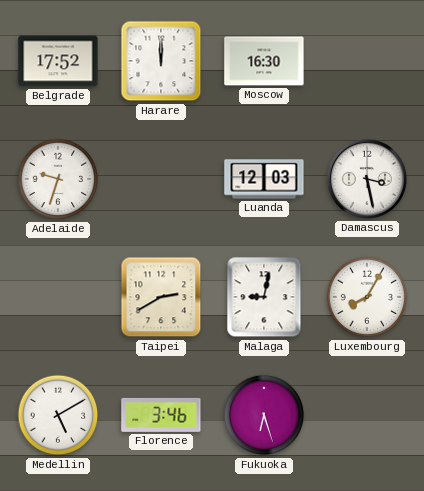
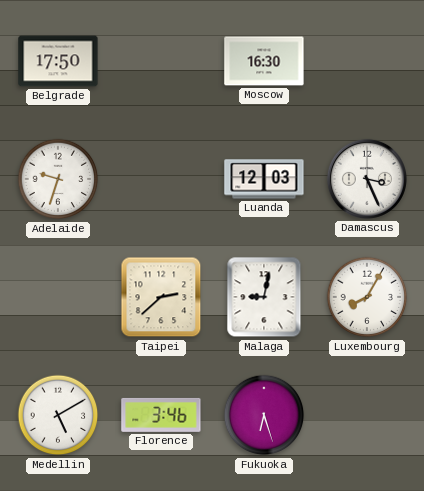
Belgrade: 17:52 -> 17:50 (58, 61)
Harare: 12:00 -> none (161, 61)
Damascus: 3:28 -> 3:26 (367, 179)
Taipei: 2:40 -> 2:38 (161, 297)
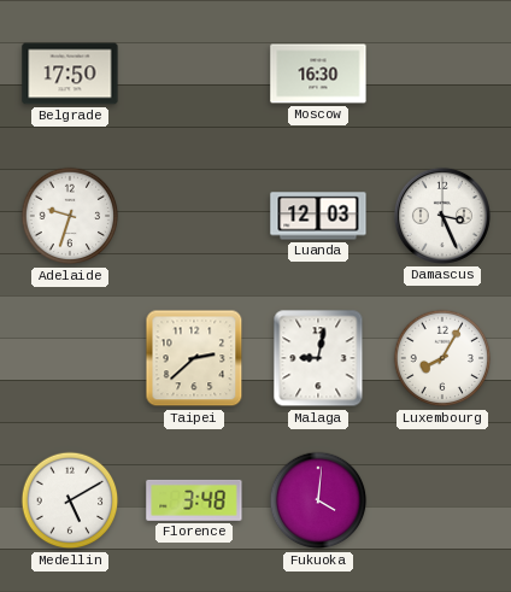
Florence: 3:46 -> 3:48 (194, 500)
Fukuoka: 6:27 -> 4:01 (318, 500)
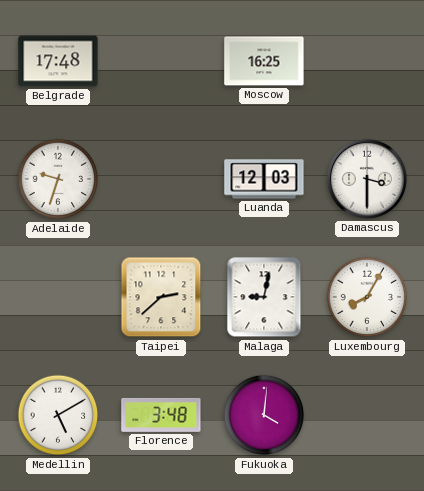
Belgrade: 17:50 -> 17:48 (58, 61)
Moscow: 16:30 -> 16:25 (264, 61)
Damascus: 3:26 -> 3:30 (367, 179)
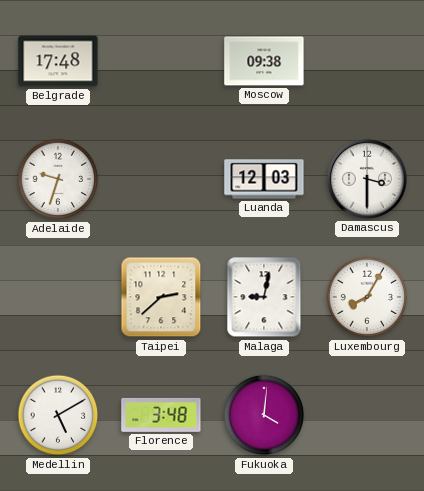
Moscow: 16:25 -> 09:38 (264, 61)
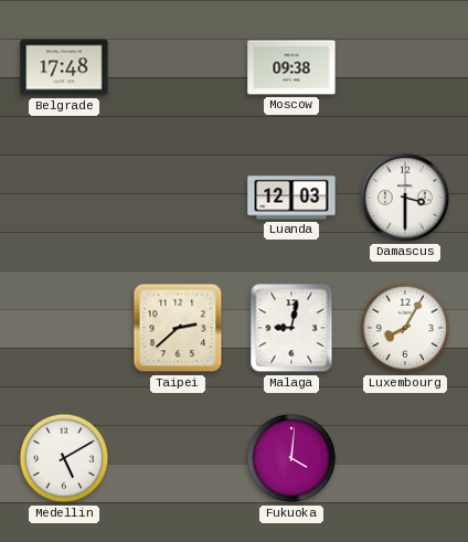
Adelaide: 9:33 -> none (58, 179)
Florence: 3:48 -> none (161, 415)
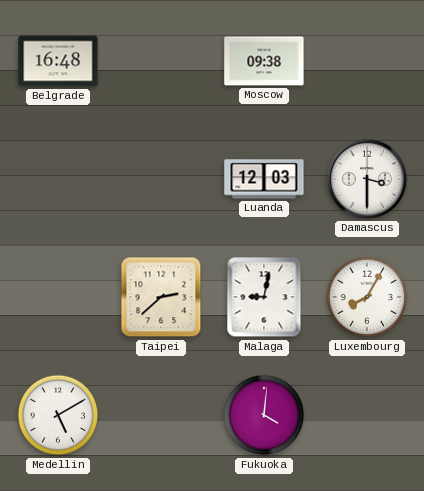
Belgrade: 17:48 -> 16:48 (58, 61)
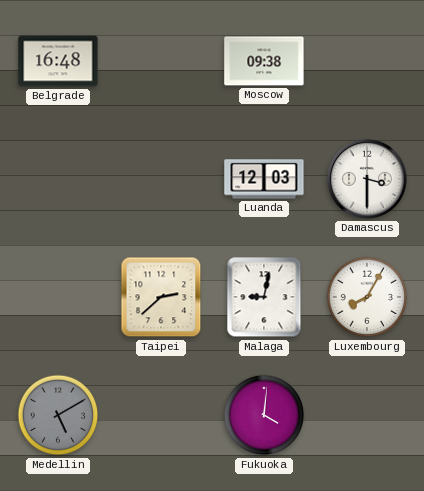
Medellin dial: white -> grey (58, 415)
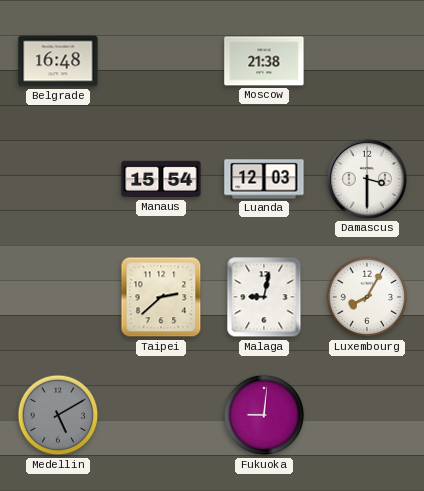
Moscow: 09:38 -> 21:38 (264, 61)
Manaus: none -> 15:54 (161, 179)
Fukuoka: 4:01 -> 9:01 (264, 415)
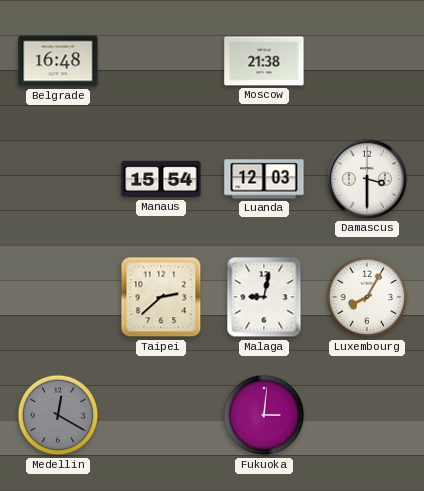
Medellin: 5:10 -> 12:20 (58, 415)
Fukuoka: 9:01 -> 3:01 (264, 415)
